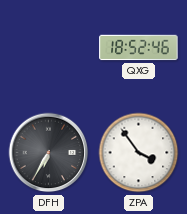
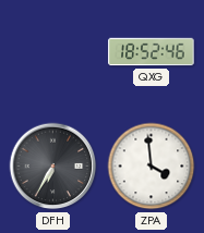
ZPA: 3:54 -> 3:59 (152, 167)
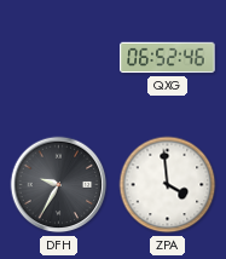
QXG: 18:52 -> 06:52 (168, 58)
DFH: 6:35 -> 9:35 (59, 185)
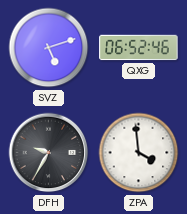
SVZ: none -> 5:12 (49, 48)
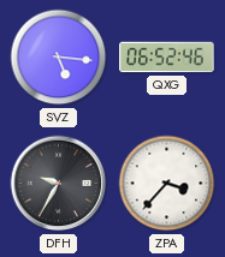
SVZ: 5:12 -> 5:16 (59, 58)
ZPA: 3:59 -> 3:37 (167, 184)
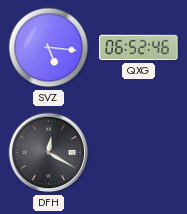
DFH: 9:35 -> 12:20 (49, 153)
ZPA: 3:37 -> none (167, 184)
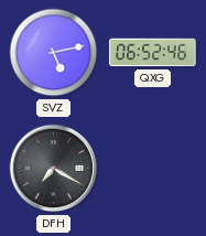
SVZ: 5:16 -> 5:13 (54, 53)
DFH: 12:20 -> 7:20 (54, 169)
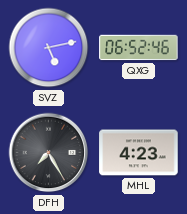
DFH: 7:20 -> 7:25 (49, 153)
MHL: none -> 4:23 (139, 153)
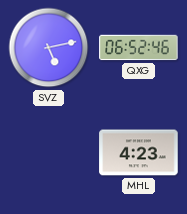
DFH: 7:25 -> none (49, 153)
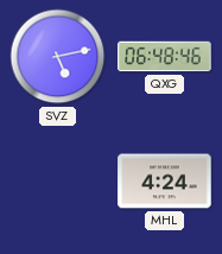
QXG: 06:52 -> 06:48 (165, 57)
MHL: 4:23 -> 4:24 (165, 182)
